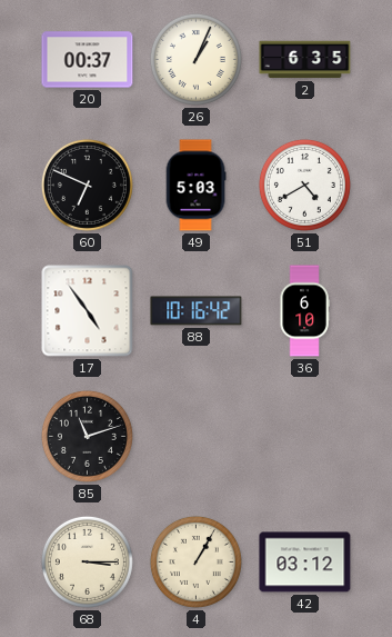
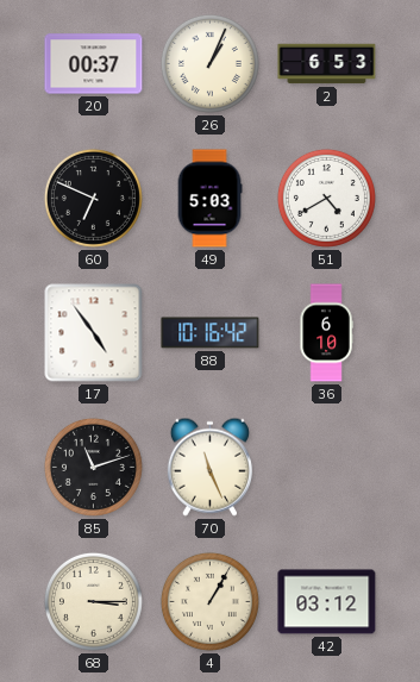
2: 6:35 -> 6:53 (327, 64)
70: none -> 11:26 (209, 467)
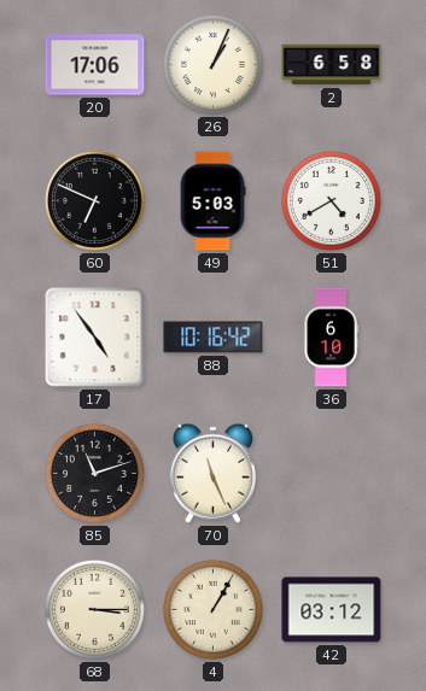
20: 00:37 -> 17:06 (95, 65)
2: 6:53 -> 6:58 (332, 65)
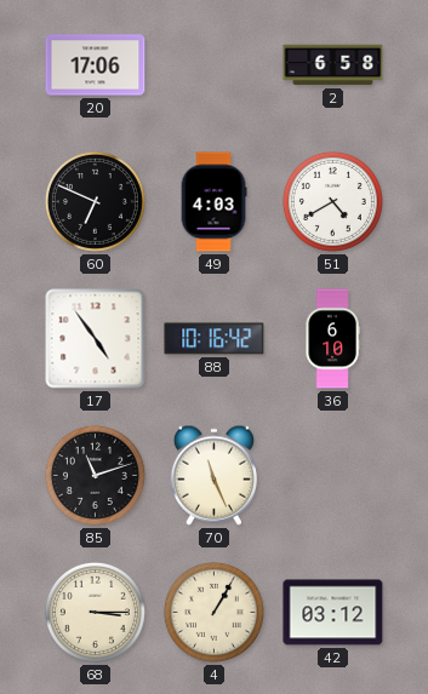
26: 1:04 -> none (212, 64)
49: 5:03 -> 4:03 (213, 202)
